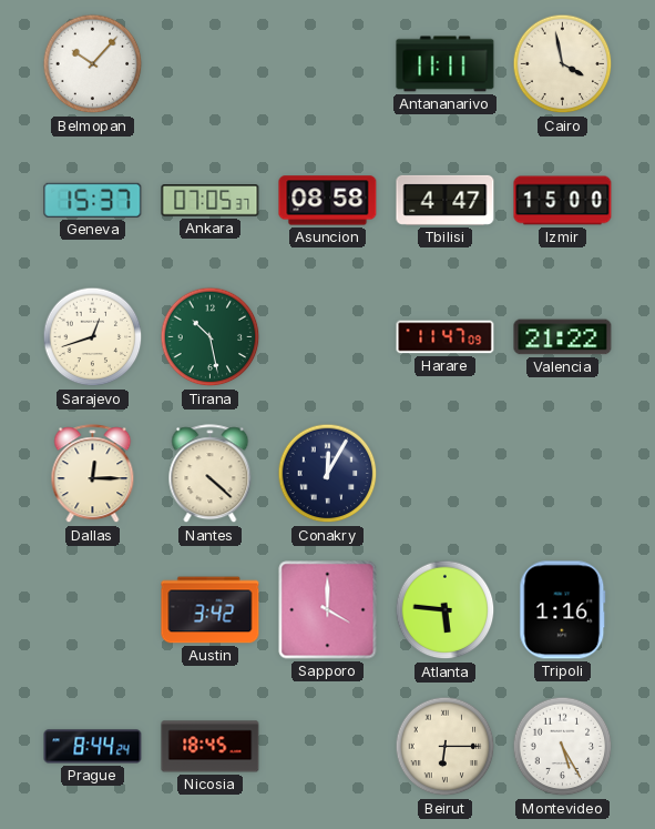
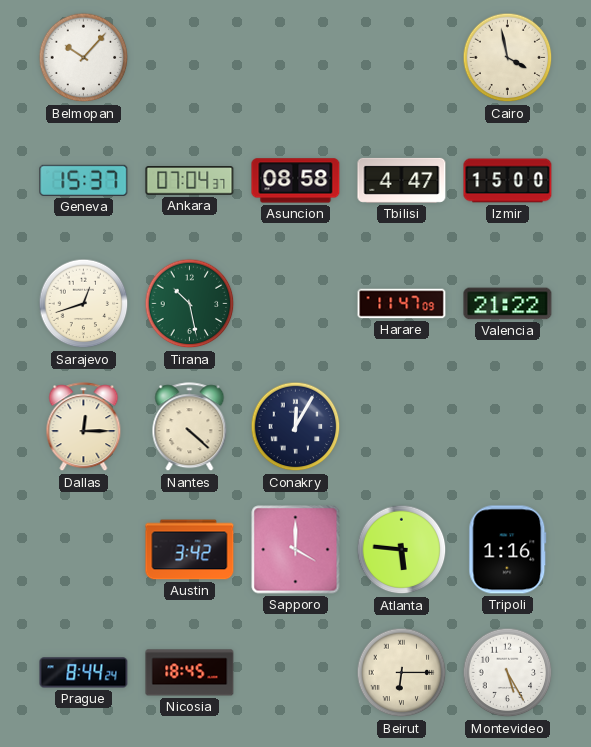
Antananarivo: 11:11 -> none (446, 64)
Ankara: 07:05 -> 07:04 (190, 181)
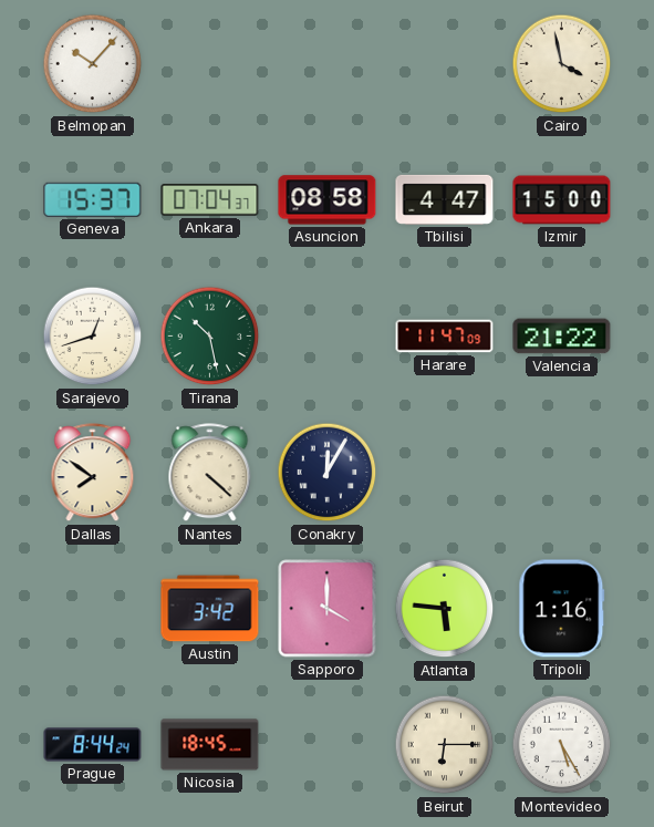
Dallas: 12:15 -> 7:51 (93, 473)
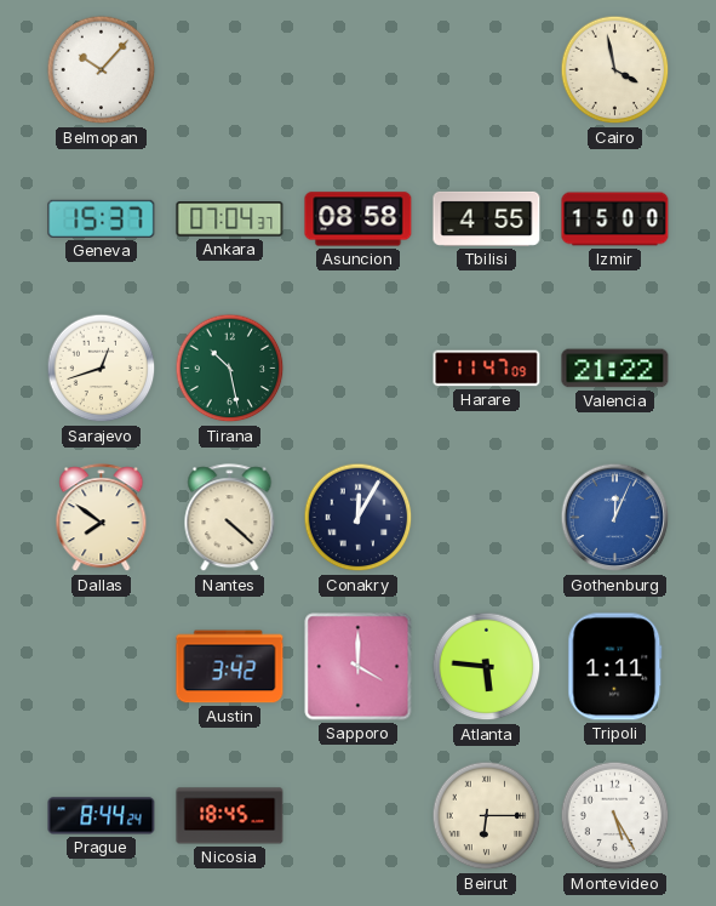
Tbilisi: 4:47 -> 4:55 (487, 218)
Gothenburg: none -> 12:04 (615, 518)
Tripoli: 1:16 -> 1:11 (615, 667)
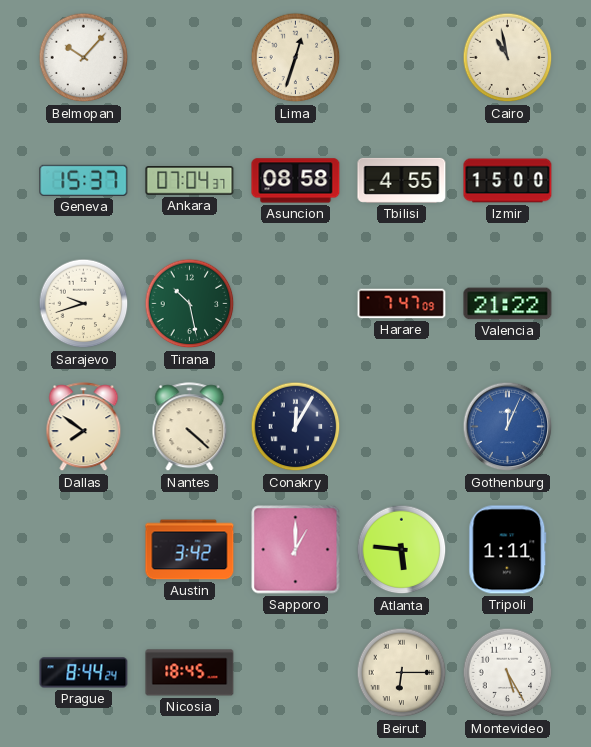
Lima: none -> 12:33 (296, 58)
Cairo: 3:58 -> 10:58 (508, 58)
Sarajevo: 12:42 -> 9:42 (84, 304)
Harare: 11:47 -> 7:47 (402, 304)
Sapporo: 4:00 -> 1:00 (296, 550)
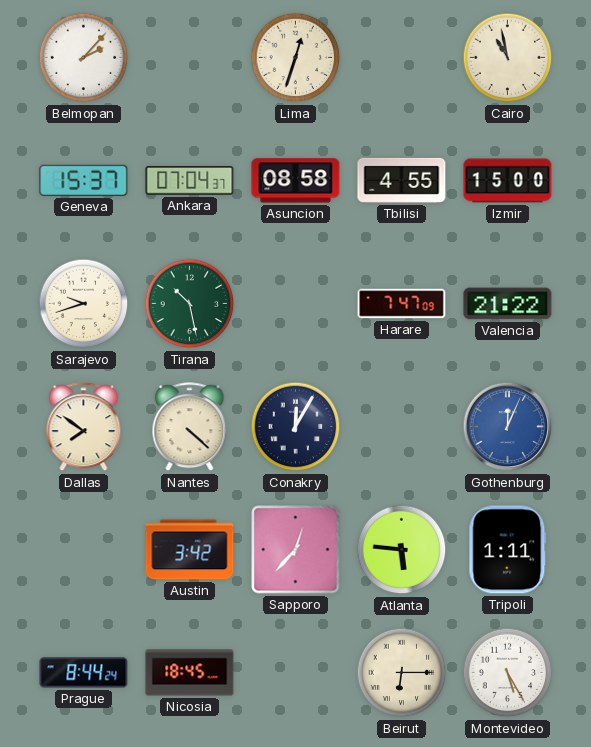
Belmopan: 10:07 -> 2:07 (84, 58)
Sapporo: 1:00 -> 12:37 (296, 550)
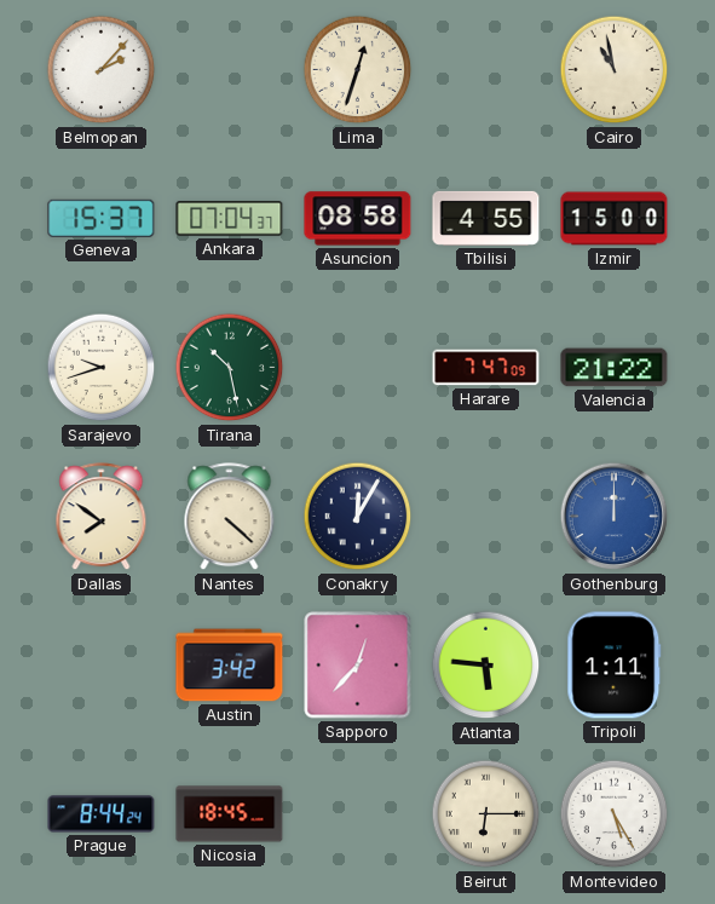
Gothenburg: 12:04 -> 12:00 (615, 517)
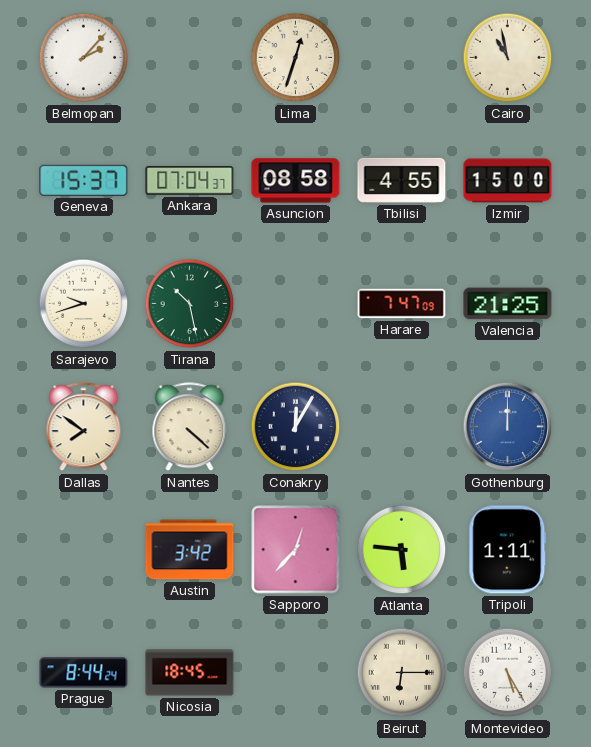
Valencia: 21:22 -> 21:25 (508, 304)
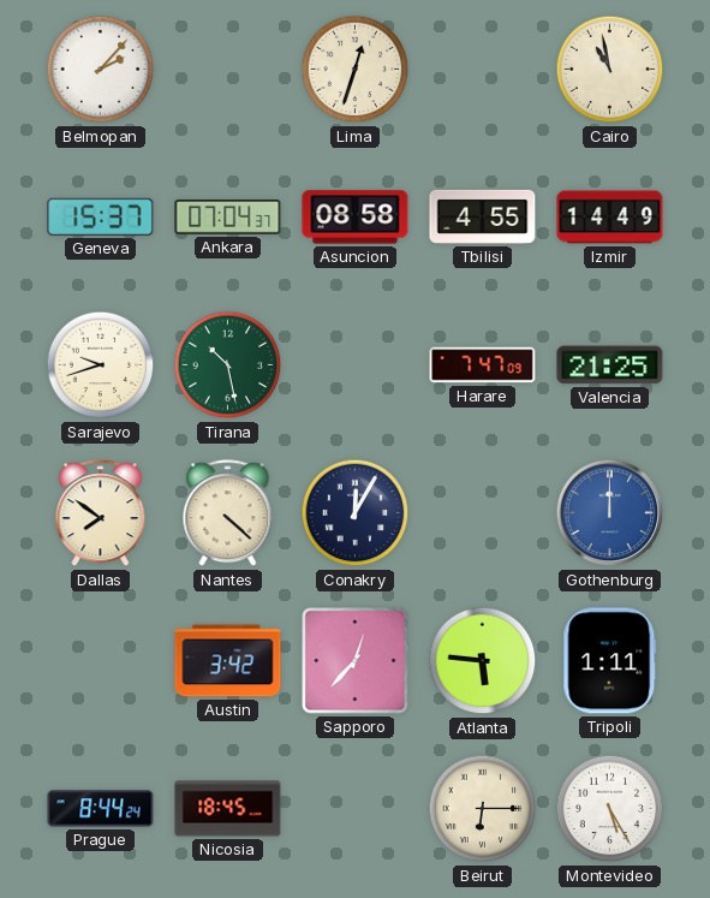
Izmir: 15:00 -> 14:49 (610, 218)
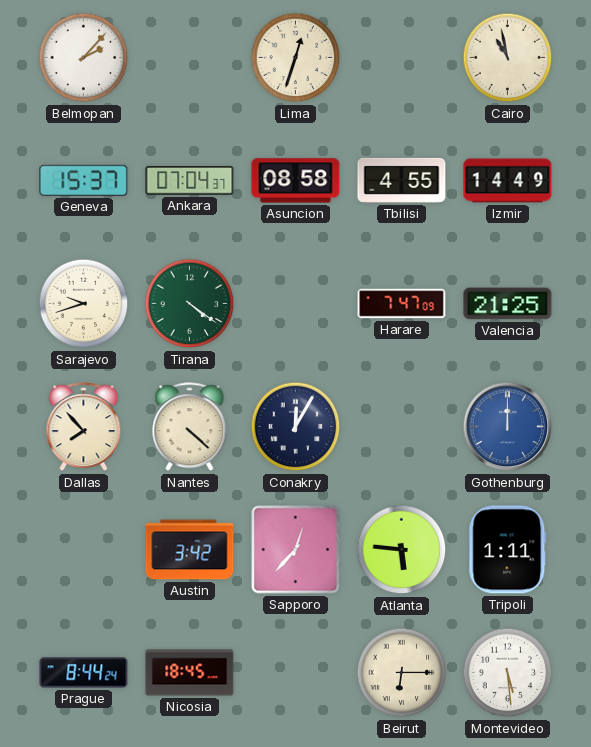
Tirana: 10:28 -> 4:21 (190, 304)
Dallas: 7:51 -> 7:53 (84, 427)
Montevideo: 5:25 -> 5:29 (508, 673)
